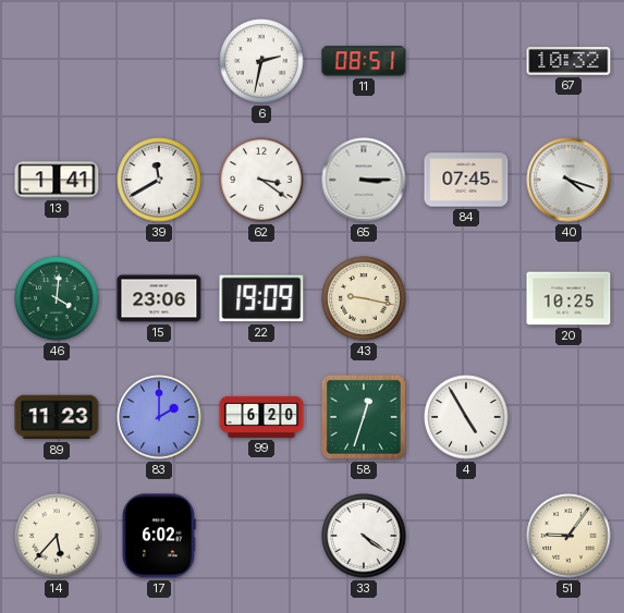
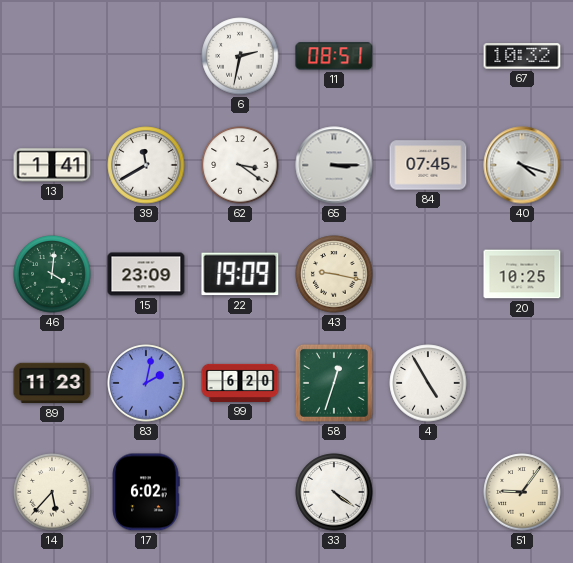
15: 23:06 -> 23:09 (146, 274)
83: 2:00 -> 2:02 (146, 383)
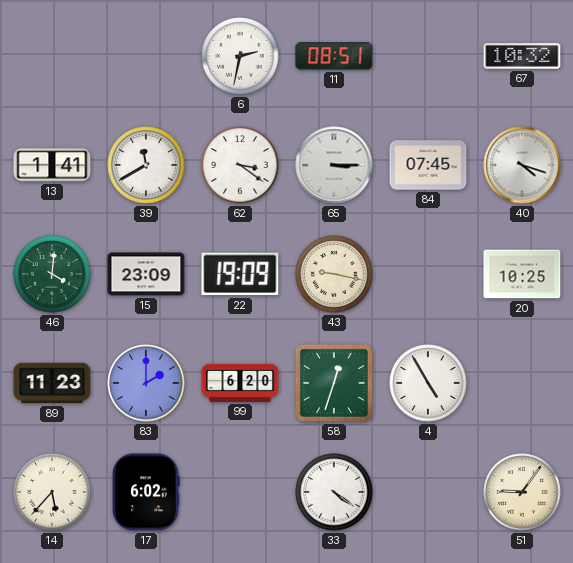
83: 2:02 -> 2:00 (146, 383)
